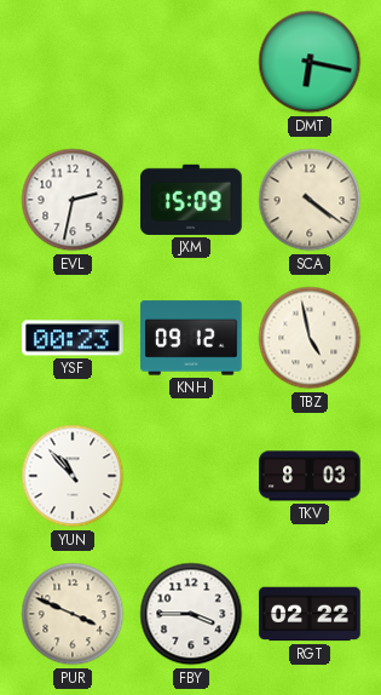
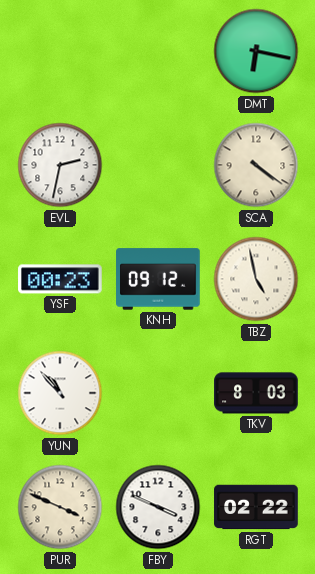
JXM: 15:09 -> none (191, 200)
FBY: 3:45 -> 3:49 (158, 507)
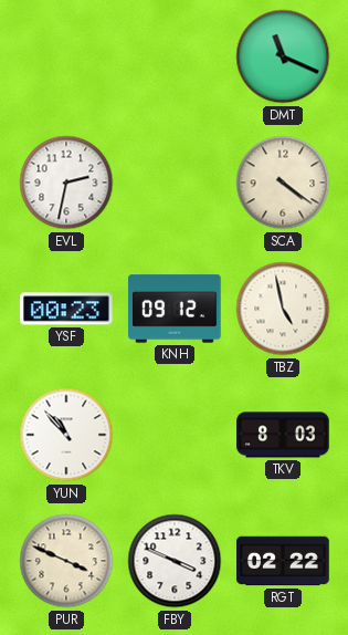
DMT: 6:17 -> 11:19 (283, 56)
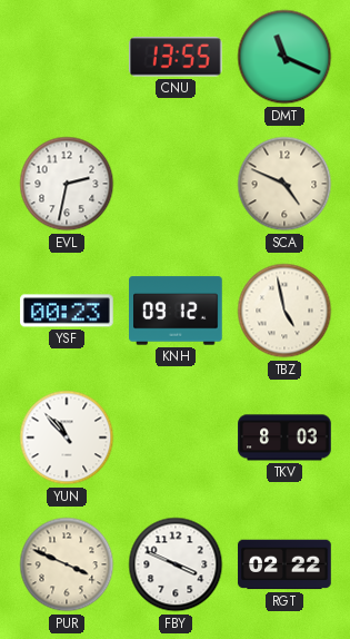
CNU: none -> 13:55 (176, 57)
SCA: 4:21 -> 4:49 (284, 184)
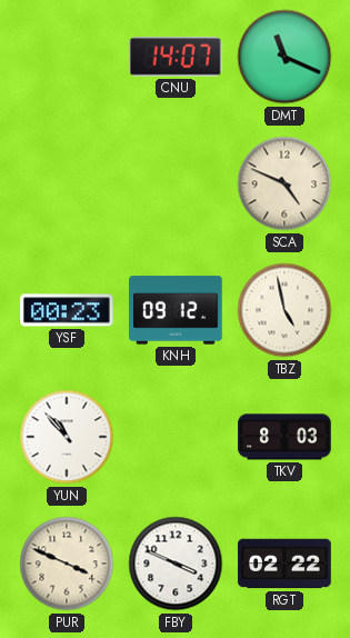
CNU: 13:55 -> 14:07 (176, 57)
EVL: 2:32 -> none (67, 184)
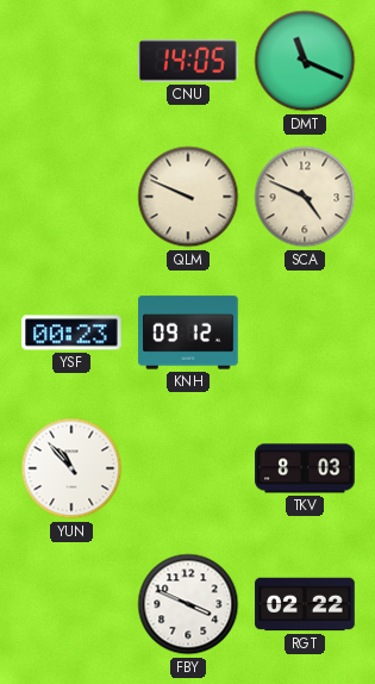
CNU: 14:07 -> 14:05 (188, 61)
QLM: none -> 9:49 (188, 197)
TBZ: 4:58 -> none (284, 310)
PUR: 3:49 -> none (67, 564)
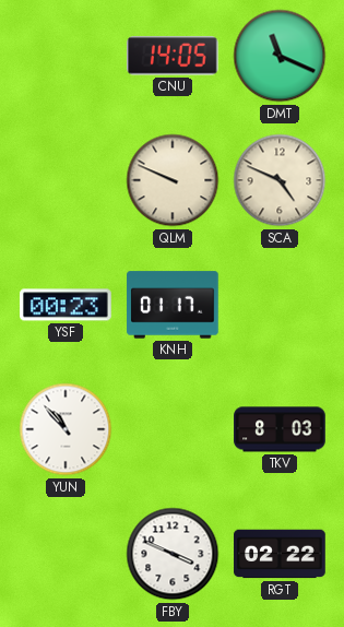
KNH: 09:12 -> 01:17 (173, 305)
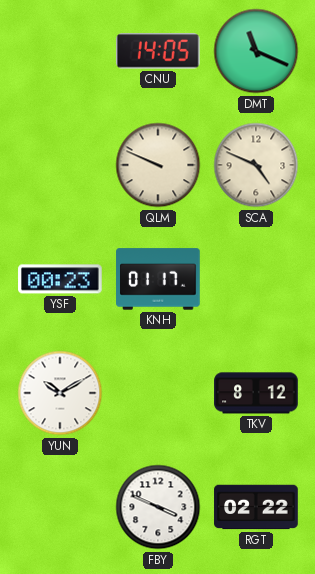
YUN: 10:53 -> 10:10 (60, 393)
TKV: 8:03 -> 8:12 (256, 393)
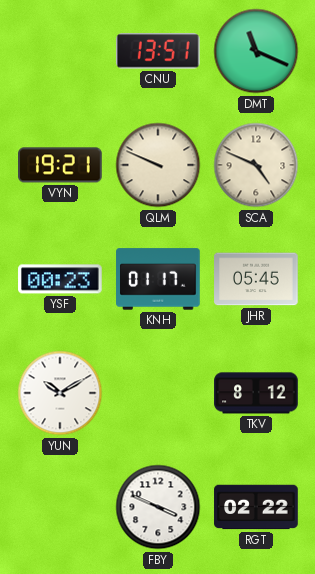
CNU: 14:05 -> 13:51 (158, 51)
VYN: none -> 19:21 (60, 165)
JHR: none -> 05:45 (256, 279)
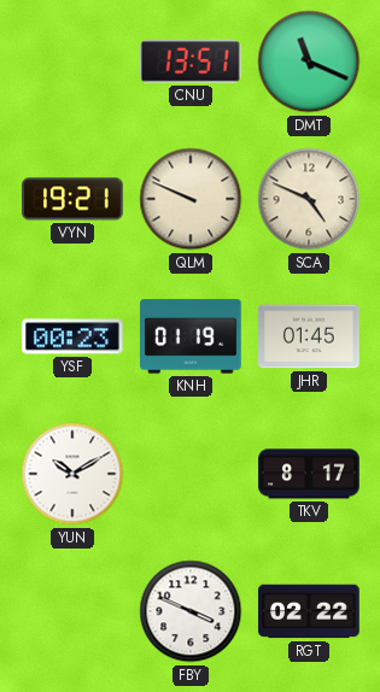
KNH: 01:17 -> 01:19 (191, 336)
JHR: 05:45 -> 01:45 (309, 336)
TKV: 8:12 -> 8:17 (309, 474)
